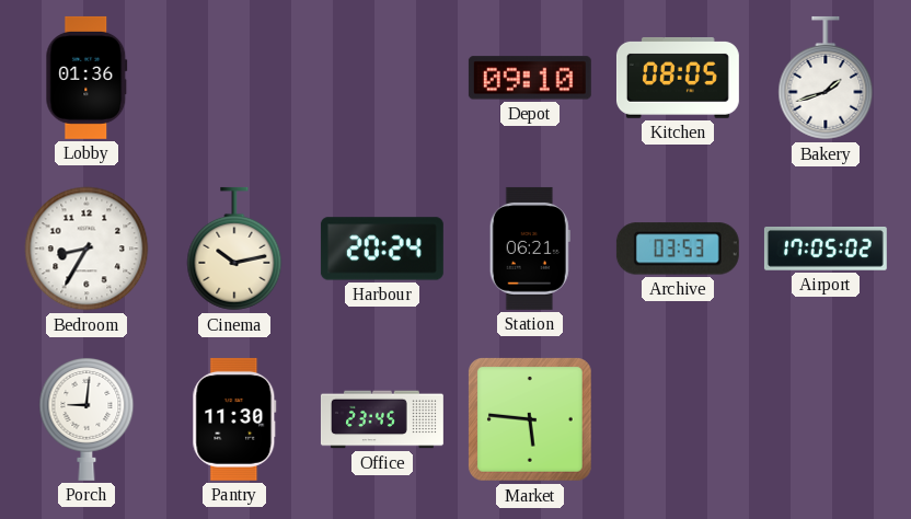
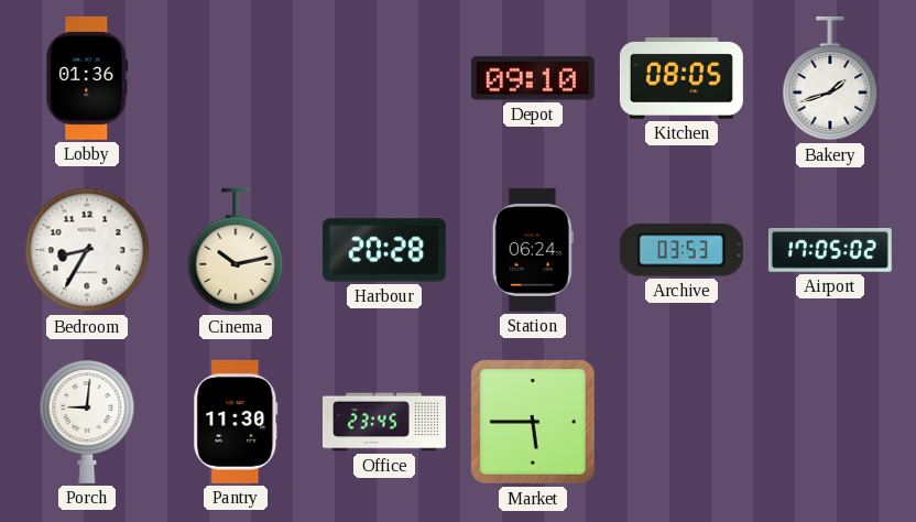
Harbour: 20:24 -> 20:28 (384, 250)
Station: 06:21 -> 06:24 (533, 250)
Market: 5:46 -> 5:45 (534, 423)
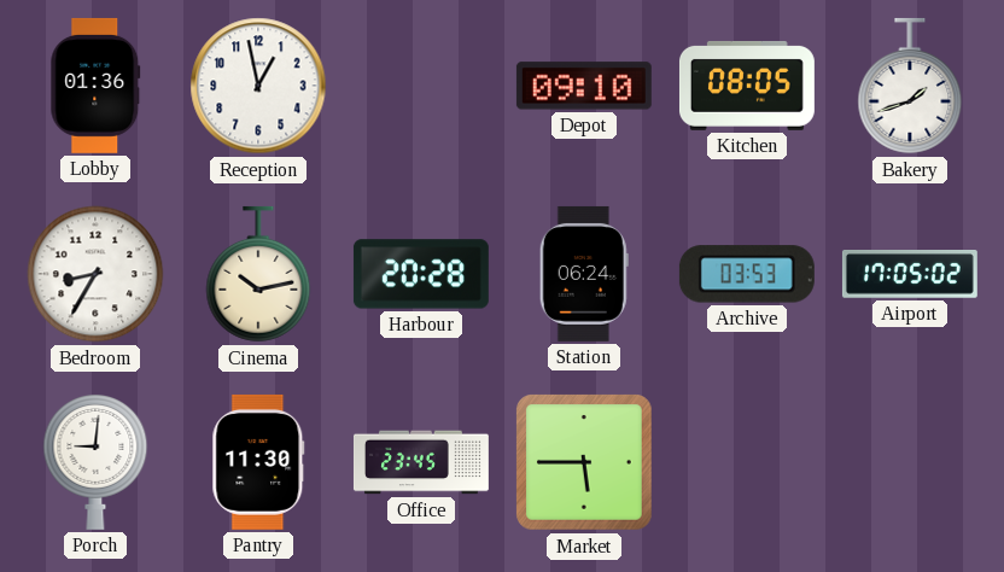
Reception: none -> 12:58 (258, 86)
